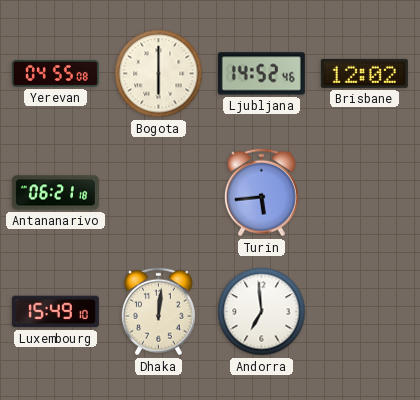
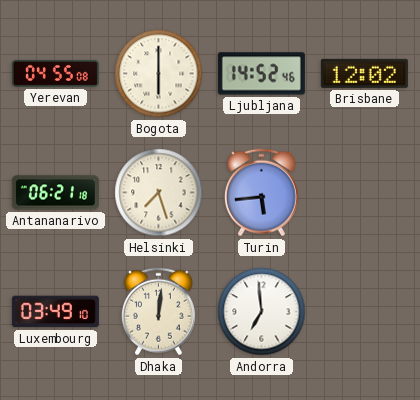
Helsinki: none -> 7:27 (159, 193)
Luxembourg: 15:49 -> 03:49 (55, 312)
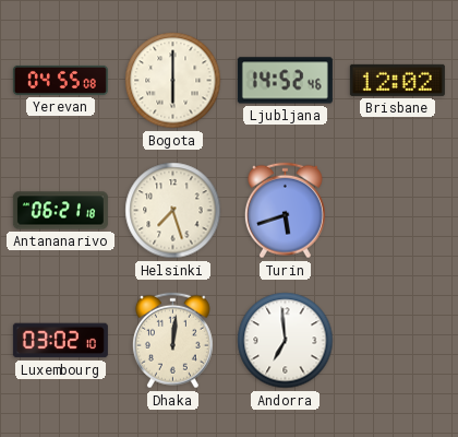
Turin: 5:44 -> 5:42 (285, 211)
Luxembourg: 03:49 -> 03:02 (60, 341)
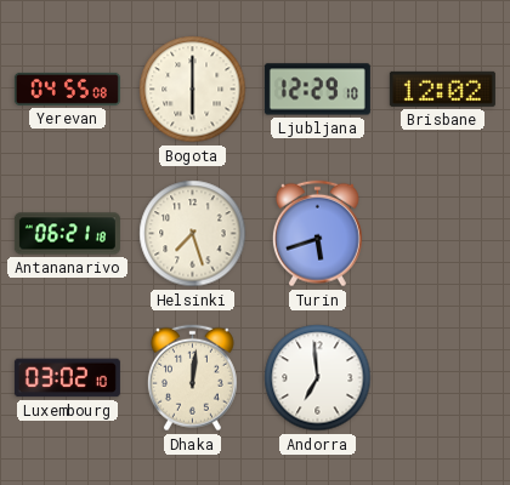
Ljubljana: 14:52 -> 12:29 (317, 90)
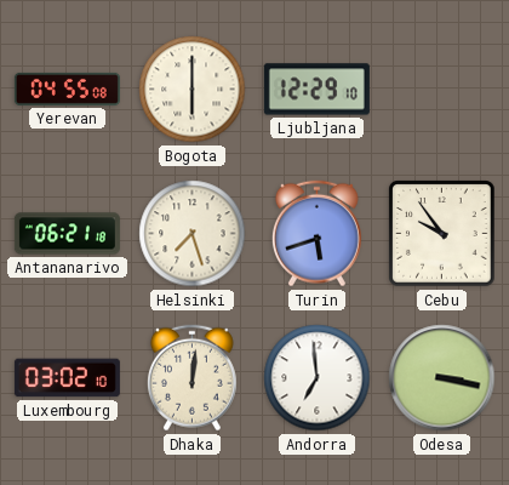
Brisbane: 12:02 -> none (442, 89)
Cebu: none -> 9:54 (442, 234)
Odesa: none -> 3:17 (442, 378)
